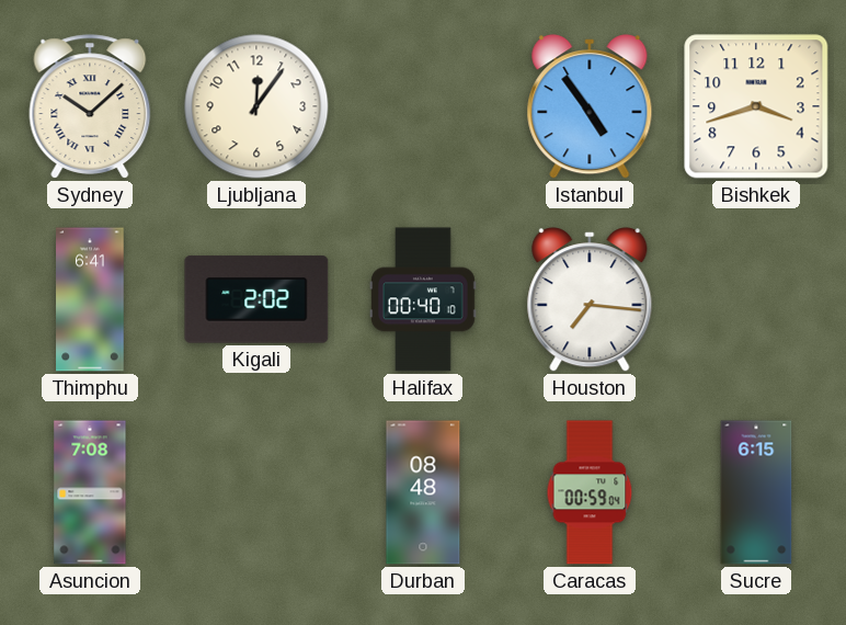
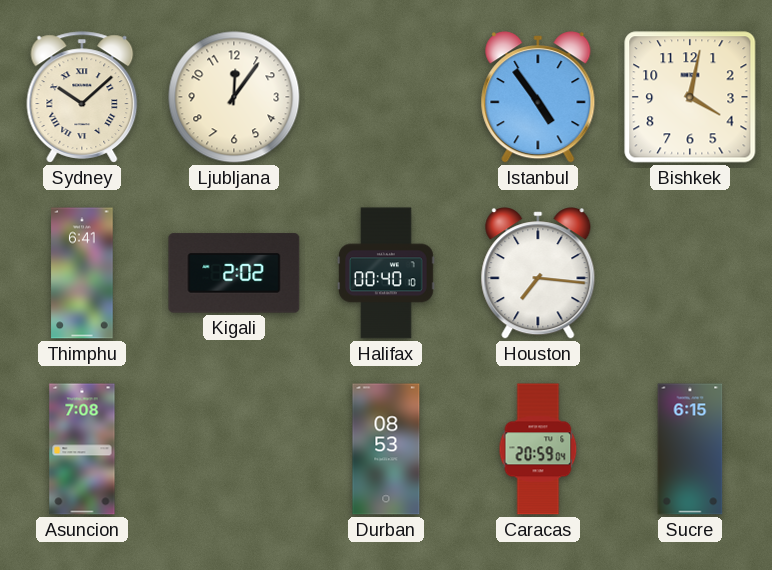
Bishkek: 3:42 -> 4:02 (690, 97)
Durban: 08:48 -> 08:53 (386, 449)
Caracas: 00:59 -> 20:59 (538, 449)
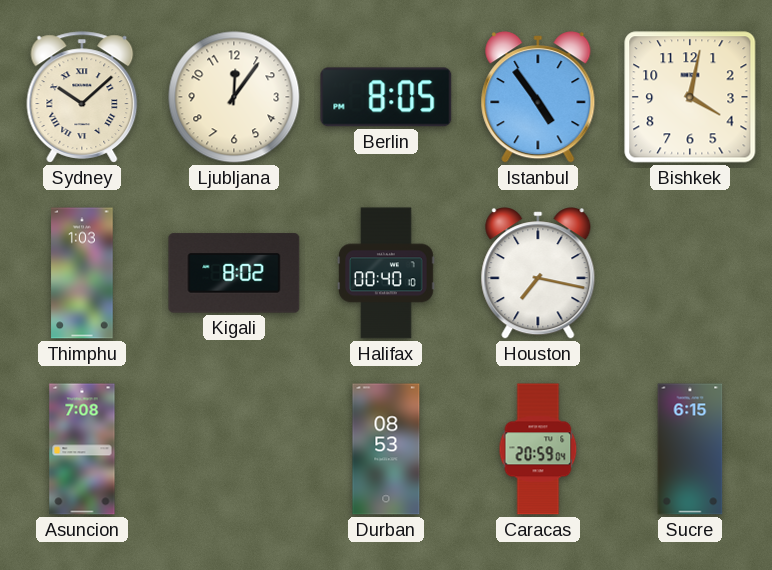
Berlin: none -> 8:05 (386, 97)
Thimphu: 6:41 -> 1:03 (82, 273)
Kigali: 2:02 -> 8:02 (234, 273)
Houston: 7:16 -> 7:17 (538, 273)
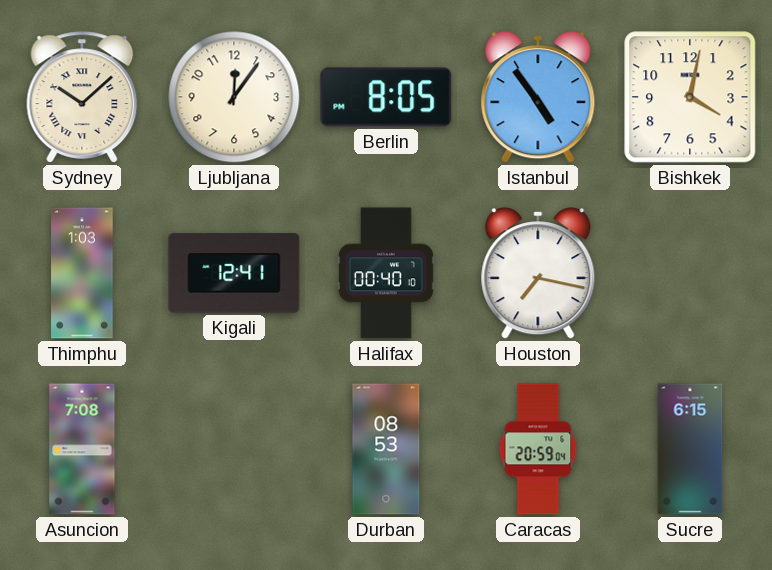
Kigali: 8:02 -> 12:41 (234, 273)
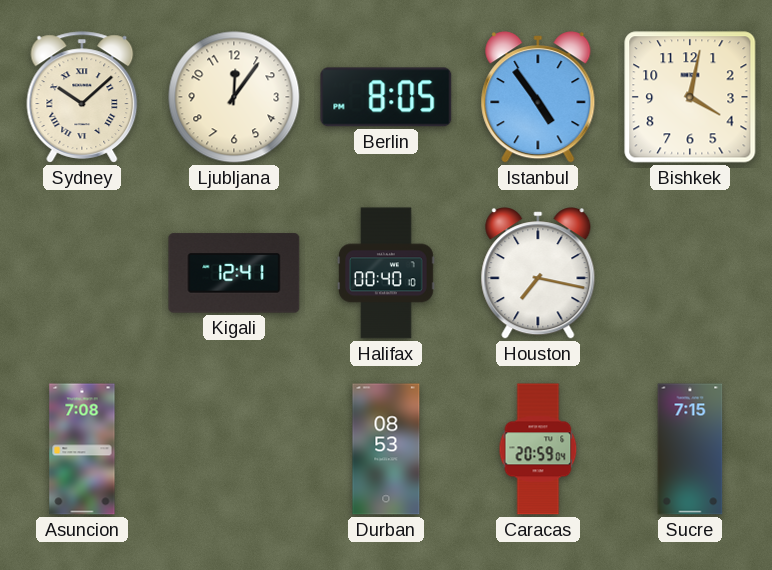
Thimphu: 1:03 -> none (82, 273)
Sucre: 6:15 -> 7:15 (690, 449)
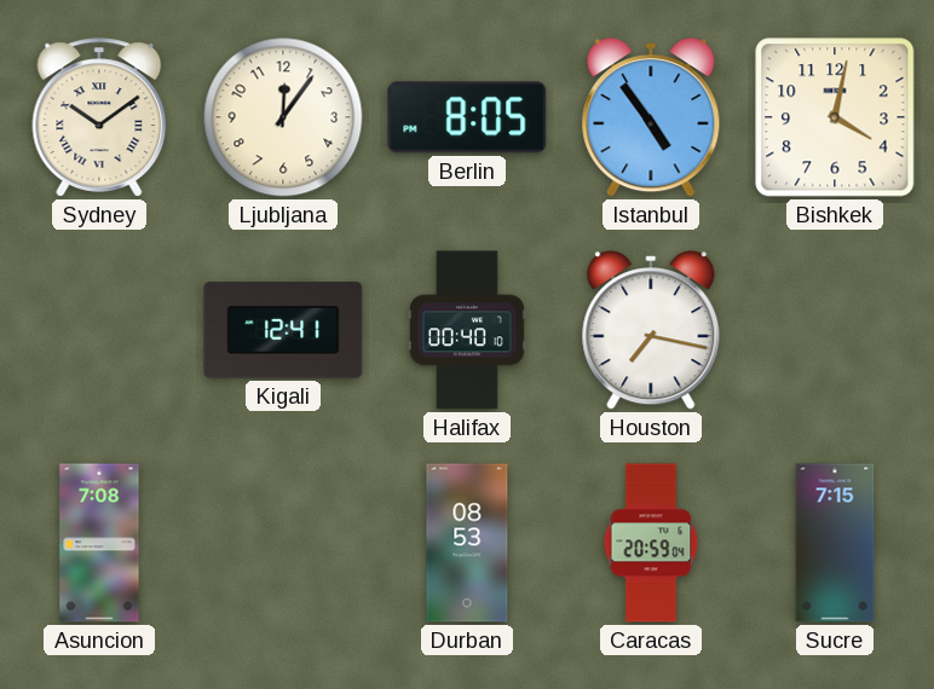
Sydney: 10:08 -> 10:09 (99, 117)
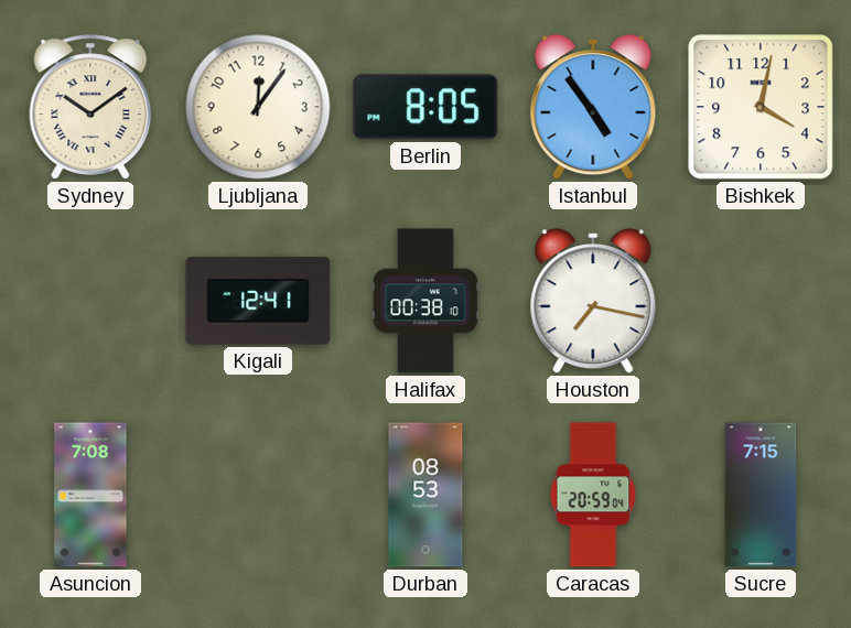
Halifax: 00:40 -> 00:38 (427, 301)
